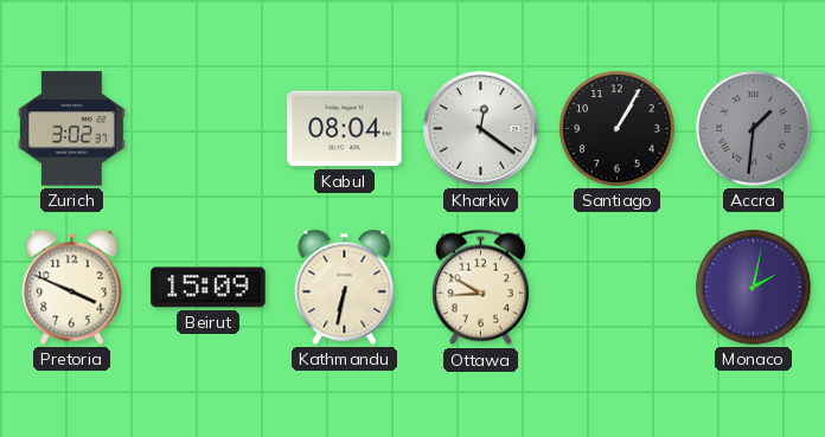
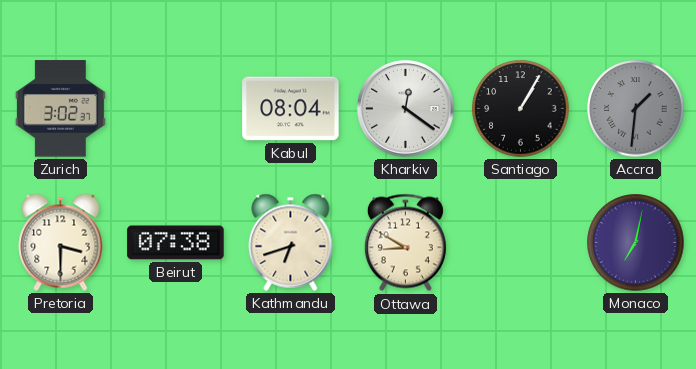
Pretoria: 3:49 -> 3:30 (61, 242)
Beirut: 15:09 -> 07:38 (176, 243)
Kathmandu: 6:32 -> 6:42 (291, 242)
Monaco: 2:02 -> 7:02 (636, 243)
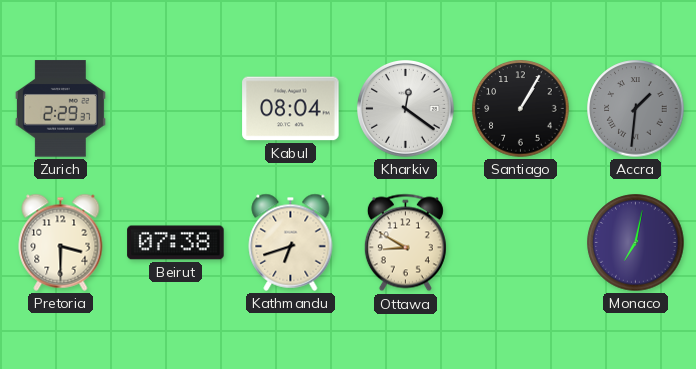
Zurich: 3:02 -> 2:29 (60, 109)
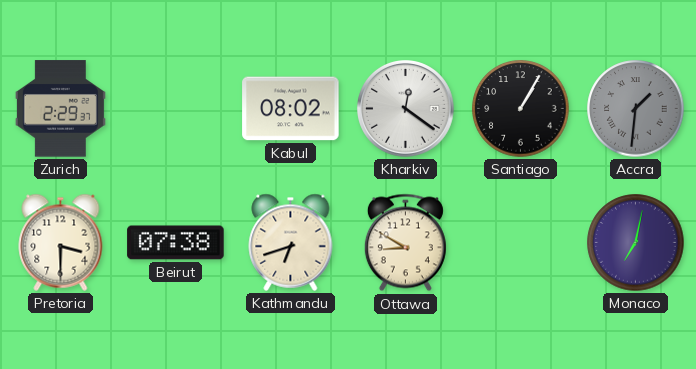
Kabul: 08:04 -> 08:02 (291, 109)
